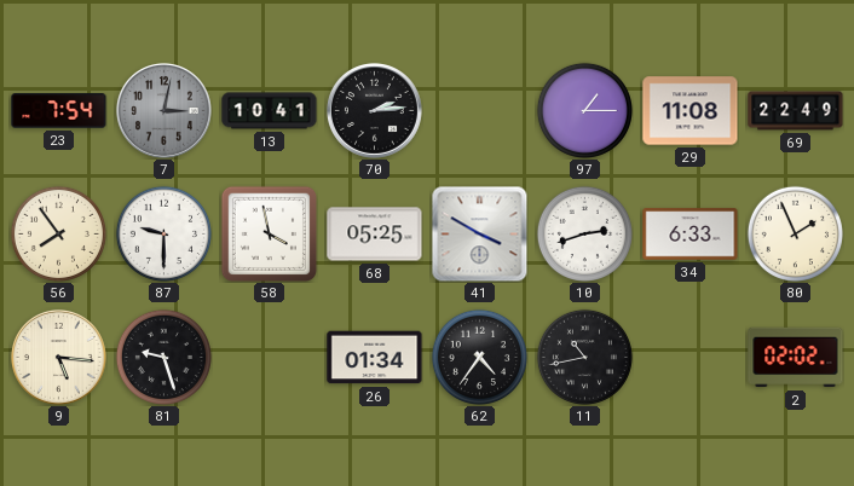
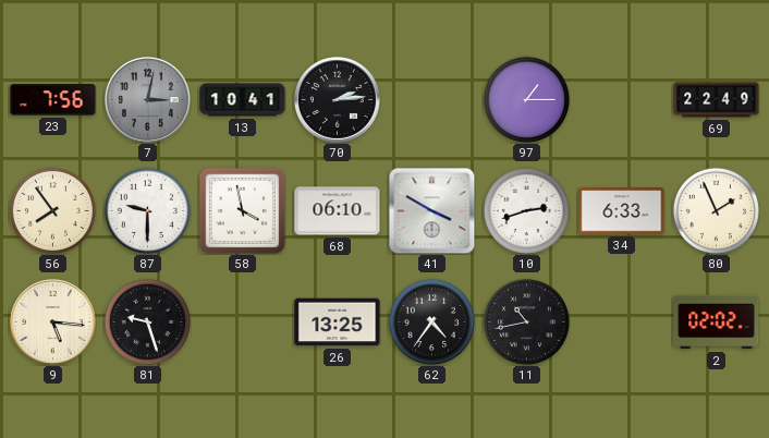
23: 7:54 -> 7:56 (53, 100)
29: 11:08 -> none (691, 111)
68: 05:25 -> 06:10 (338, 211)
26: 01:34 -> 13:25 (338, 323)
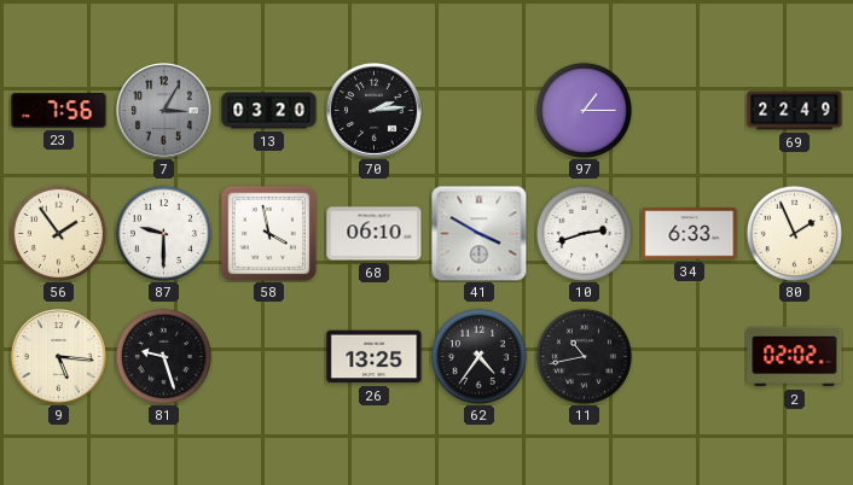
7: 3:02 -> 3:05 (163, 110)
13: 10:41 -> 03:20 (269, 111)
56: 7:54 -> 1:54 (58, 233)
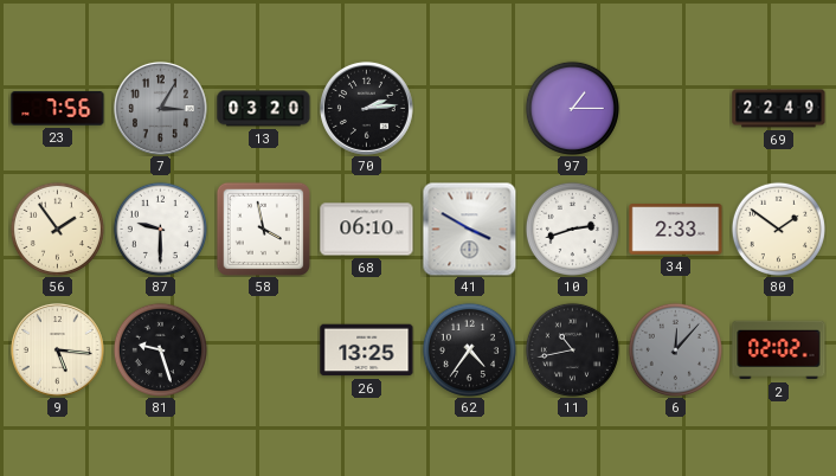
34: 6:33 -> 2:33 (676, 230)
80: 1:56 -> 1:51 (778, 229)
6: none -> 12:07 (675, 349)
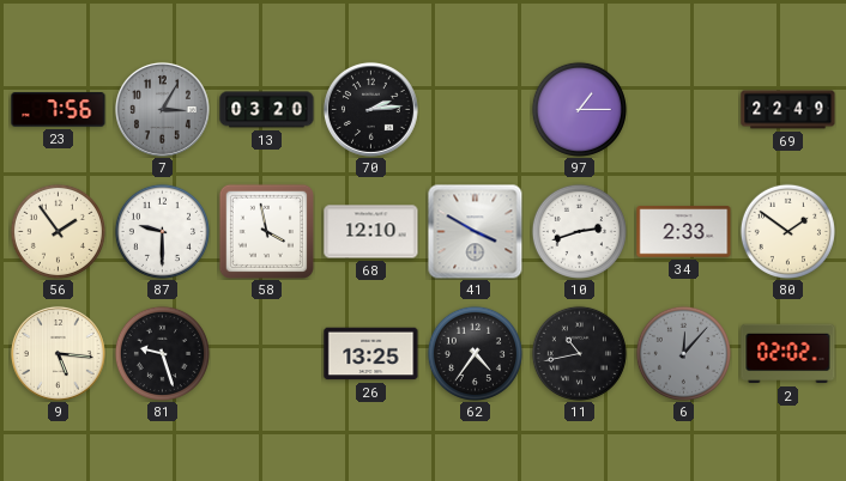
68: 06:10 -> 12:10 (371, 232)
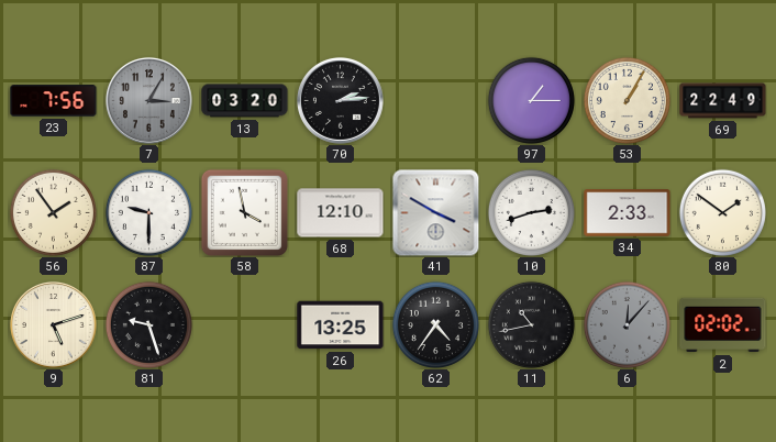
53: none -> 1:05 (627, 100)
9: 5:16 -> 5:12 (53, 324)
